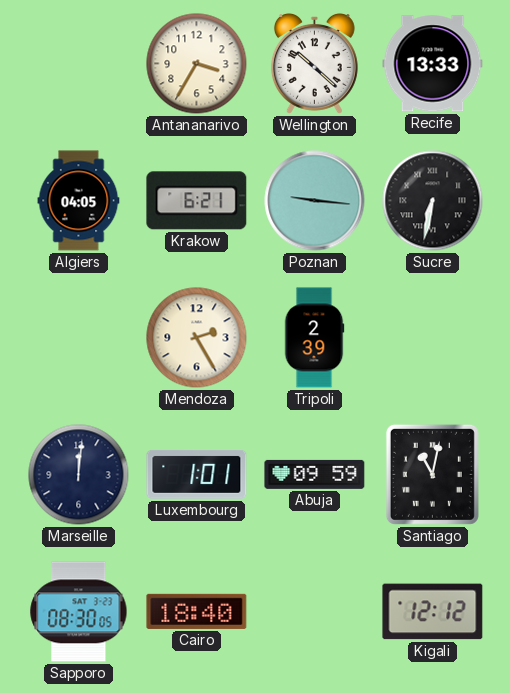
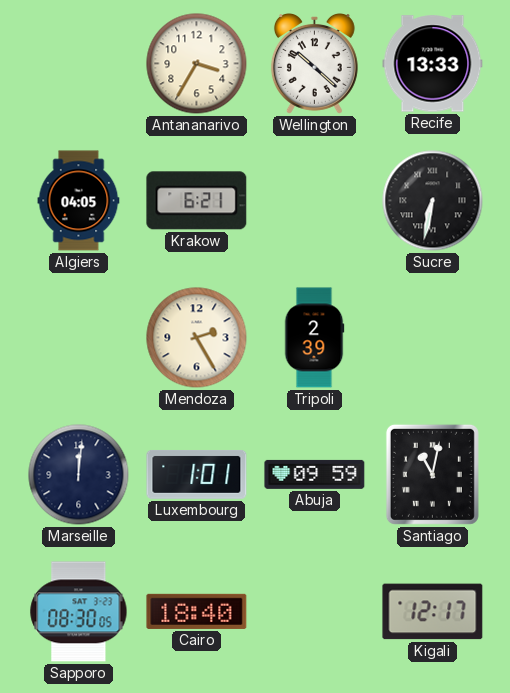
Poznan: 9:16 -> none (315, 201)
Kigali: 12:12 -> 12:17 (433, 612)
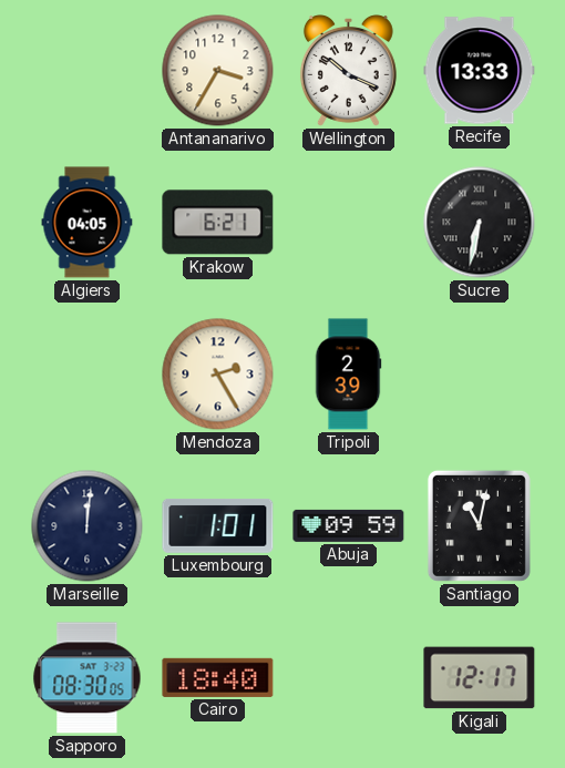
Wellington: 10:22 -> 10:19 (348, 71)
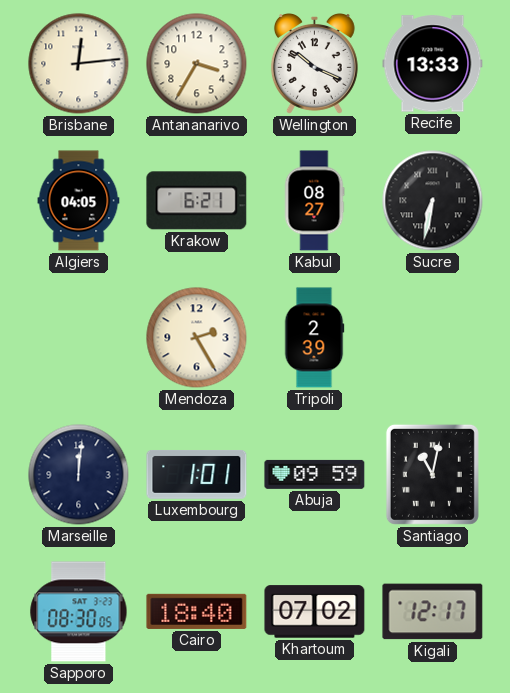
Brisbane: none -> 12:14 (79, 64)
Kabul: none -> 08:27 (314, 201)
Khartoum: none -> 07:02 (315, 612)
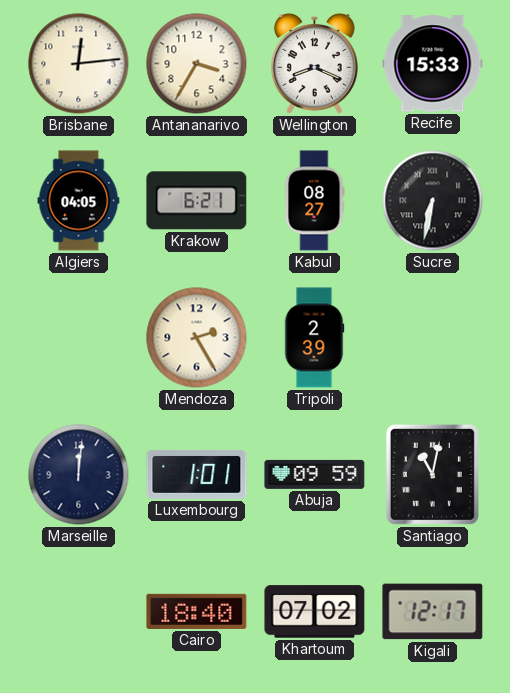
Wellington: 10:19 -> 8:19 (314, 64)
Recife: 13:33 -> 15:33 (433, 64)
Sapporo: 08:30 -> none (79, 612)
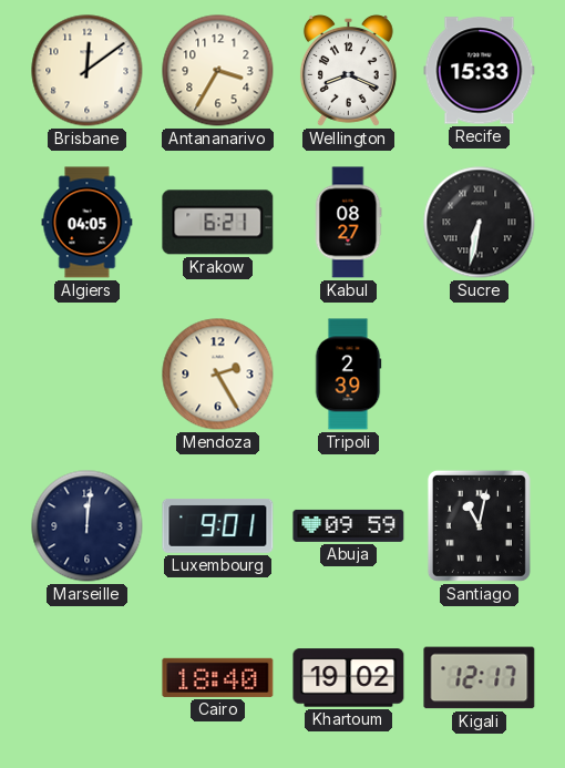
Brisbane: 12:14 -> 12:09 (88, 71)
Luxembourg: 1:01 -> 9:01 (218, 526)
Khartoum: 07:02 -> 19:02 (349, 678)
